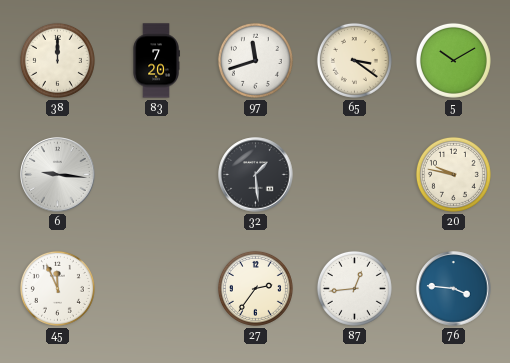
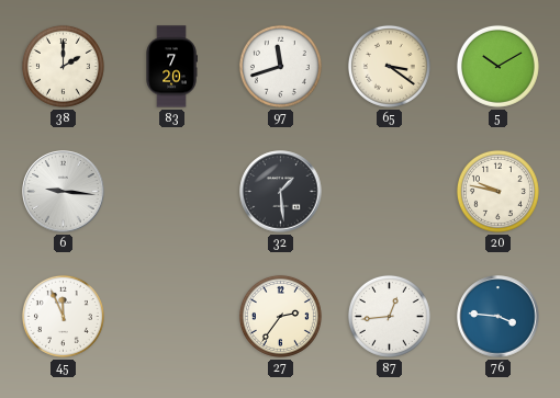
38: 12:00 -> 2:00 (63, 66)
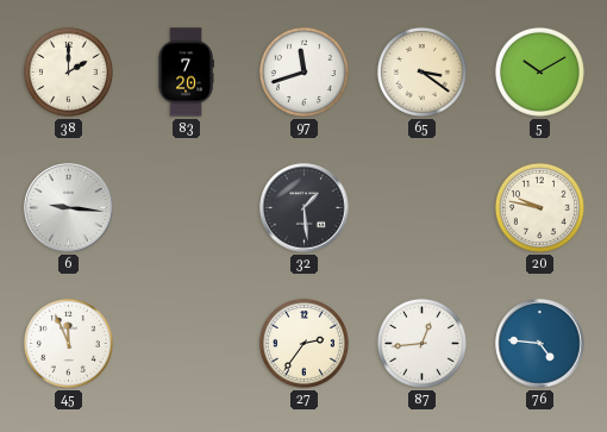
76: 3:46 -> 4:46 (540, 344)
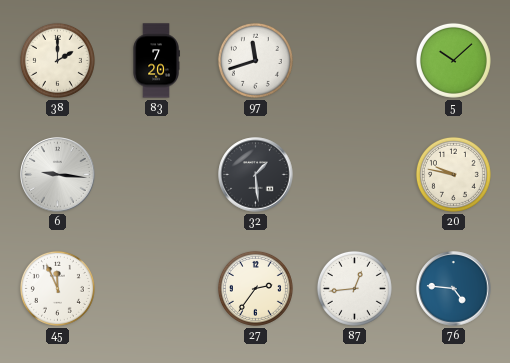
65: 3:21 -> none (421, 71)
5: 10:10 -> 10:08 (453, 60)
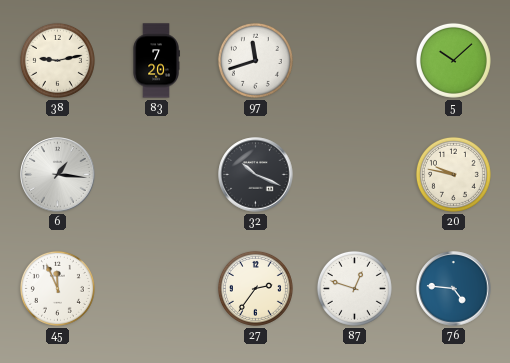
38: 2:00 -> 9:13 (57, 60)
6: 9:16 -> 1:16 (58, 175)
32: 1:29 -> 10:19 (256, 175)
87: 12:44 -> 12:48 (354, 288)
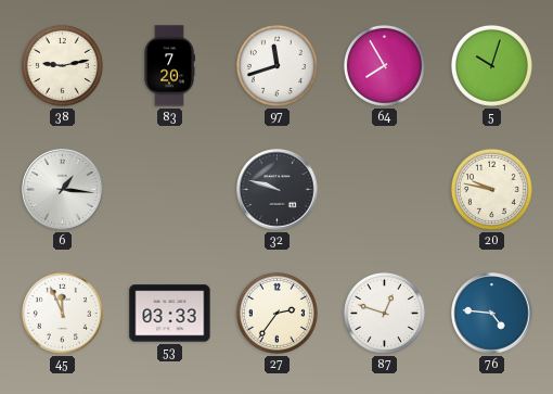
64: none -> 7:55 (384, 65)
5: 10:08 -> 10:03 (491, 65)
32: 10:19 -> 9:48 (278, 190)
53: none -> 03:33 (170, 314)
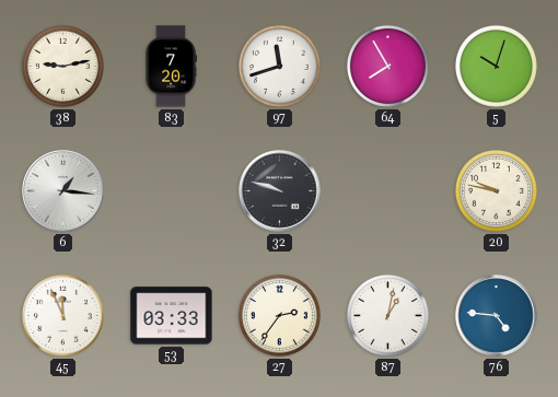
87: 12:48 -> 1:02 (387, 315)
